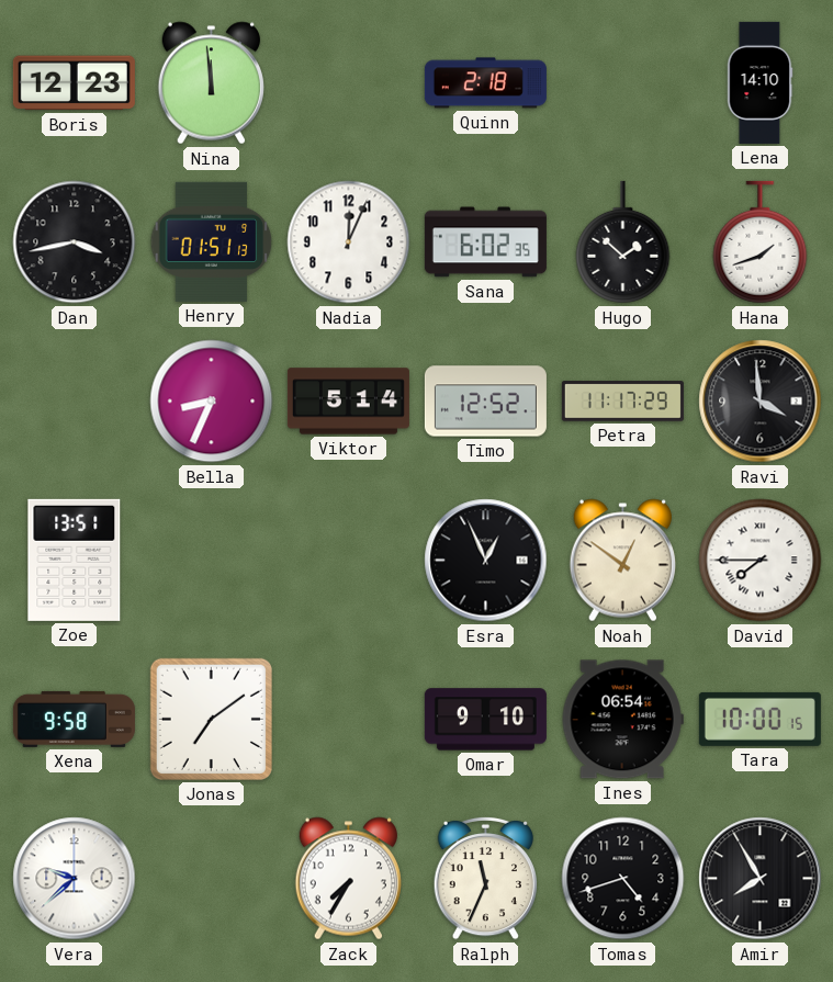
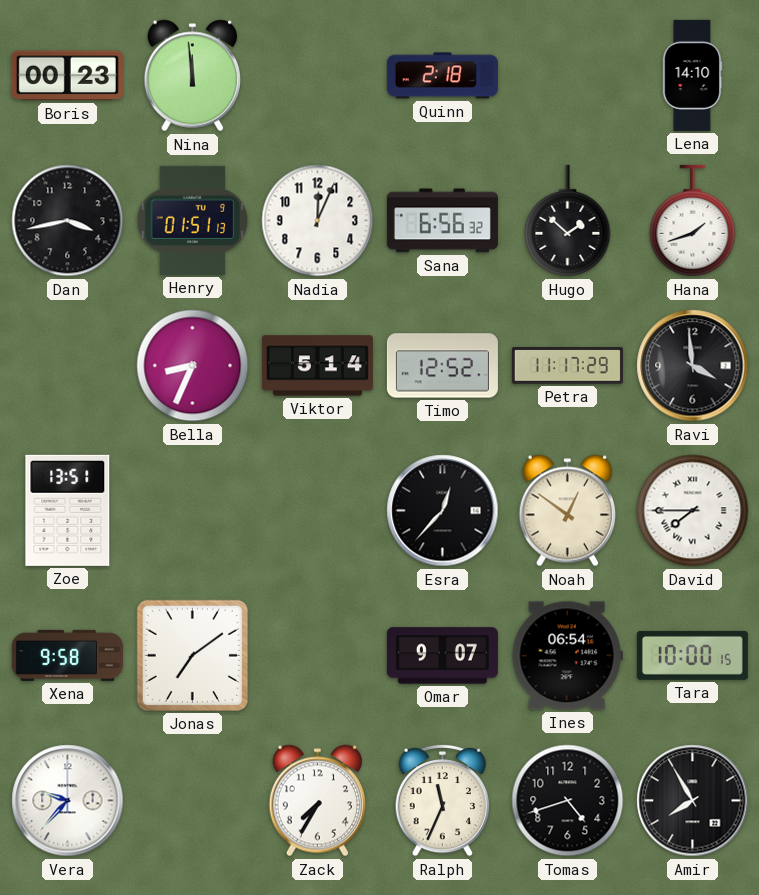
Boris: 12:23 -> 00:23 (67, 76)
Sana: 6:02 -> 6:56 (442, 221)
Esra: 12:56 -> 12:37 (443, 511)
Omar: 9:10 -> 9:07 (442, 656)
Vera: 9:38 -> 9:37 (68, 801)
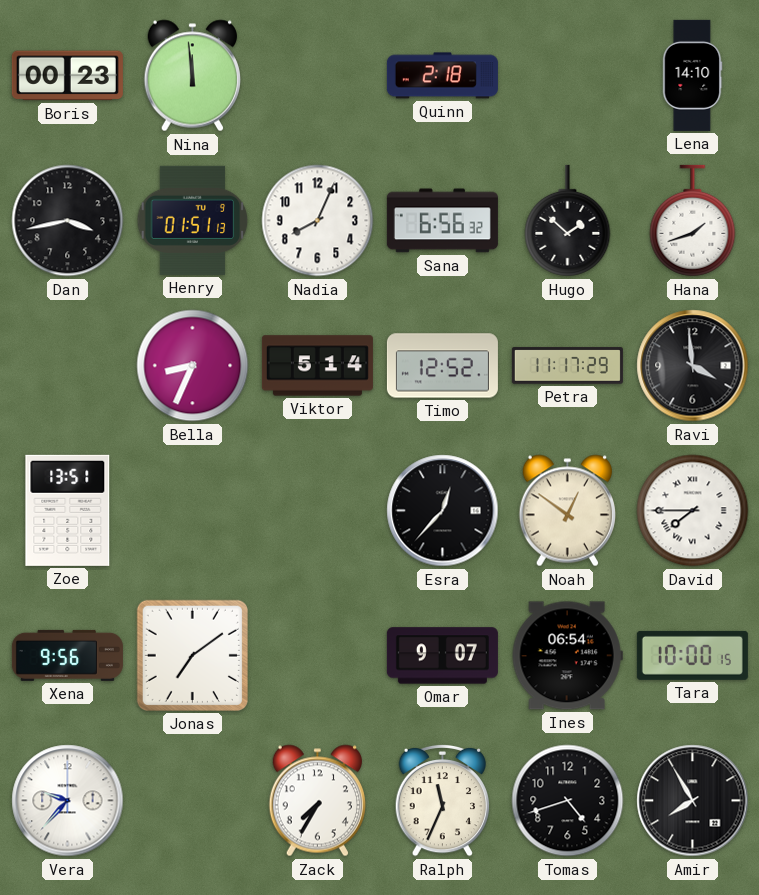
Nadia: 12:04 -> 8:04 (318, 221)
Xena: 9:58 -> 9:56 (67, 655)
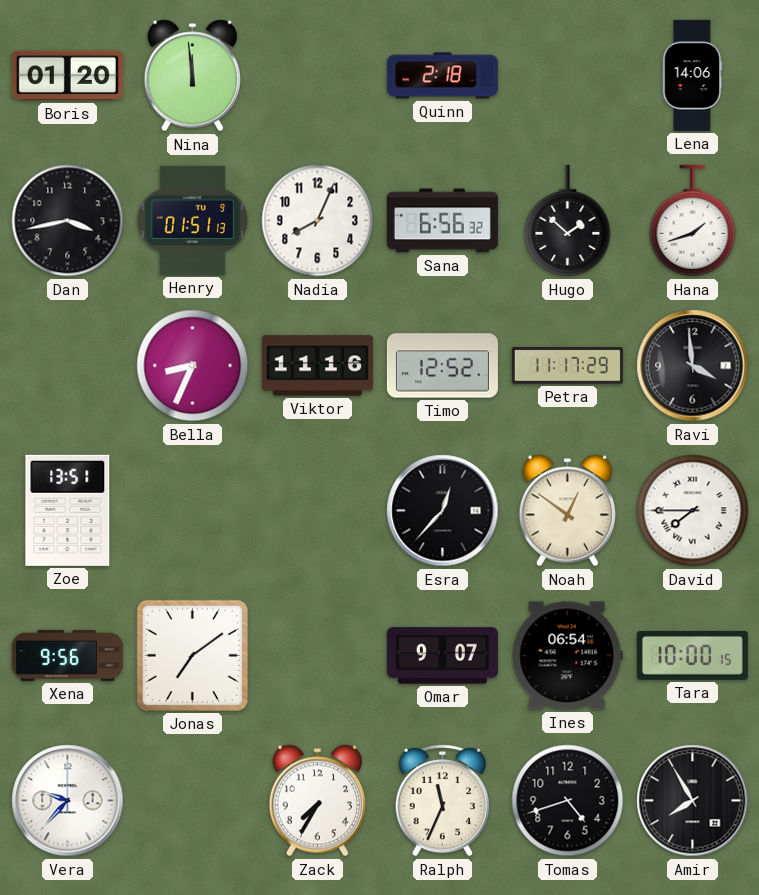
Boris: 00:23 -> 01:20 (67, 76)
Lena: 14:10 -> 14:06 (692, 75)
Viktor: 5:14 -> 11:16 (317, 366)
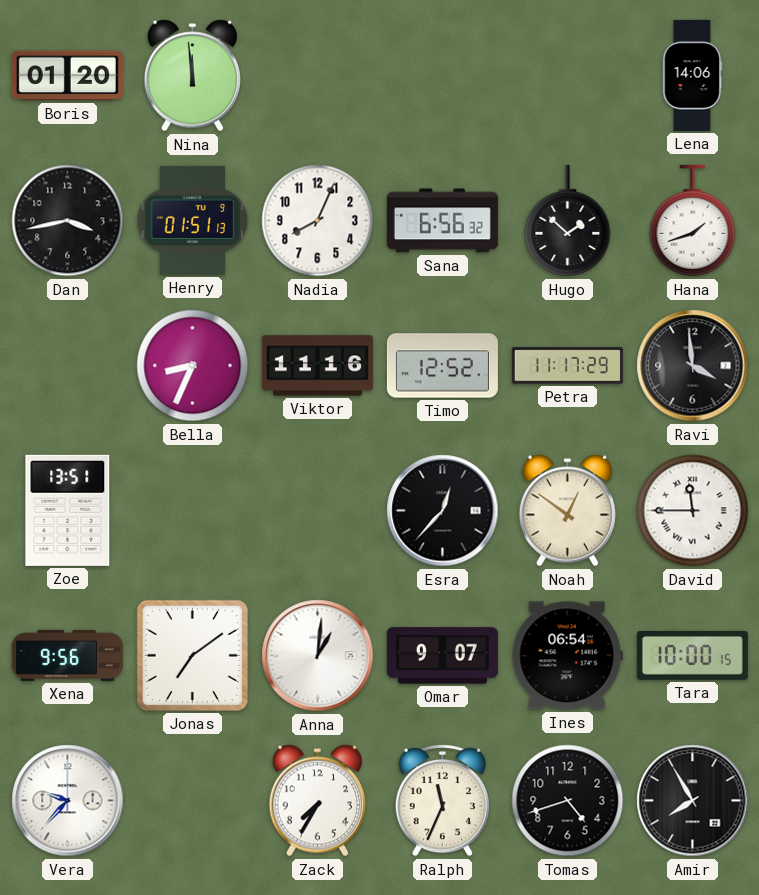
Quinn: 2:18 -> none (442, 76)
David: 7:45 -> 11:45 (693, 511)
Anna: none -> 1:01 (318, 656)
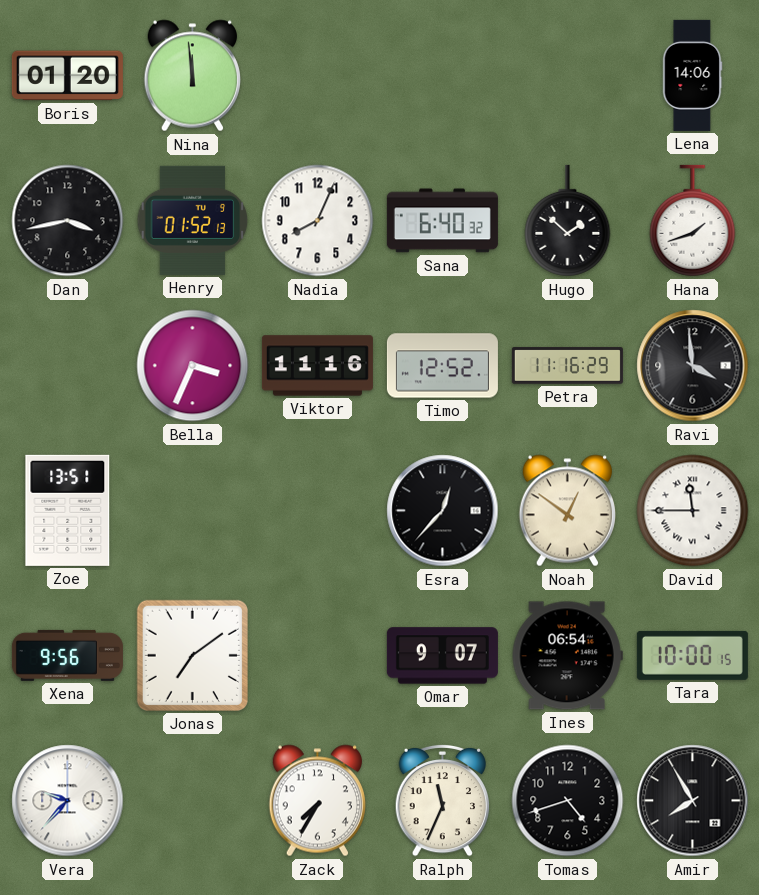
Henry: 01:51 -> 01:52 (193, 220)
Sana: 6:56 -> 6:40 (442, 221)
Bella: 8:34 -> 3:34 (193, 366)
Petra: 11:17 -> 11:16 (567, 366)
Anna: 1:01 -> none (318, 656)
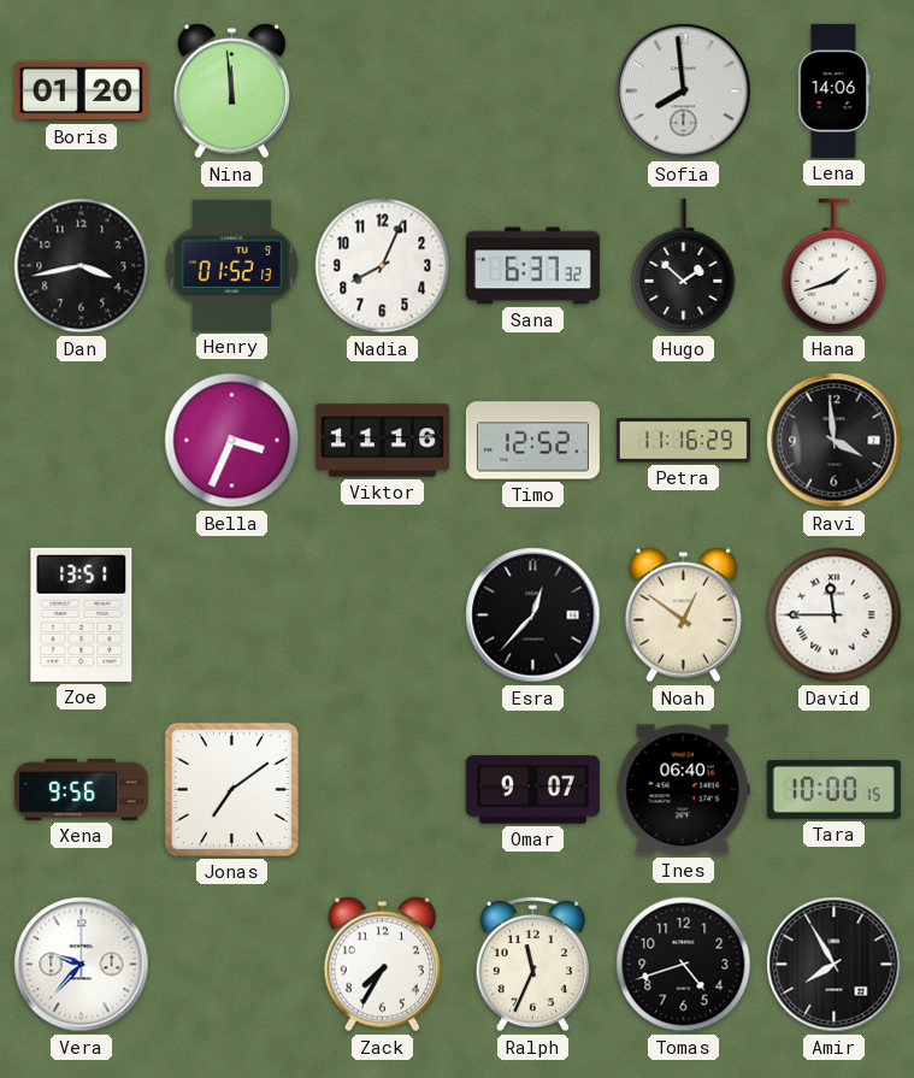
Sofia: none -> 7:59 (684, 92)
Sana: 6:40 -> 6:37 (532, 266)
Ines: 06:54 -> 06:40 (683, 790)
